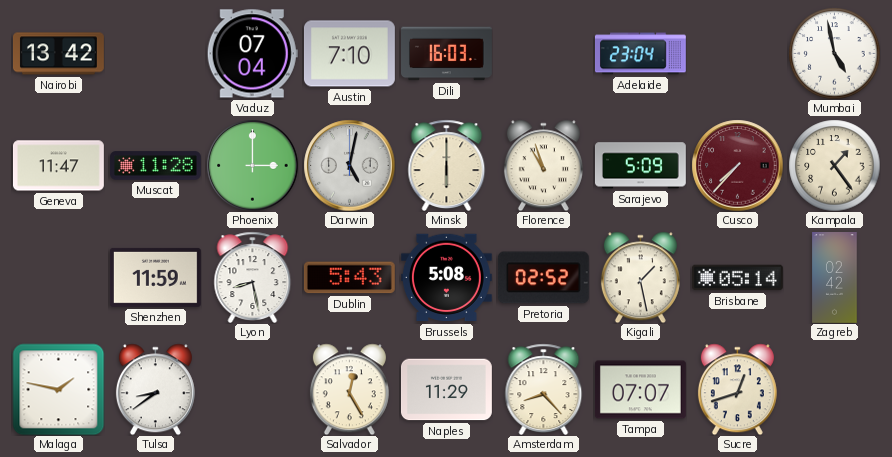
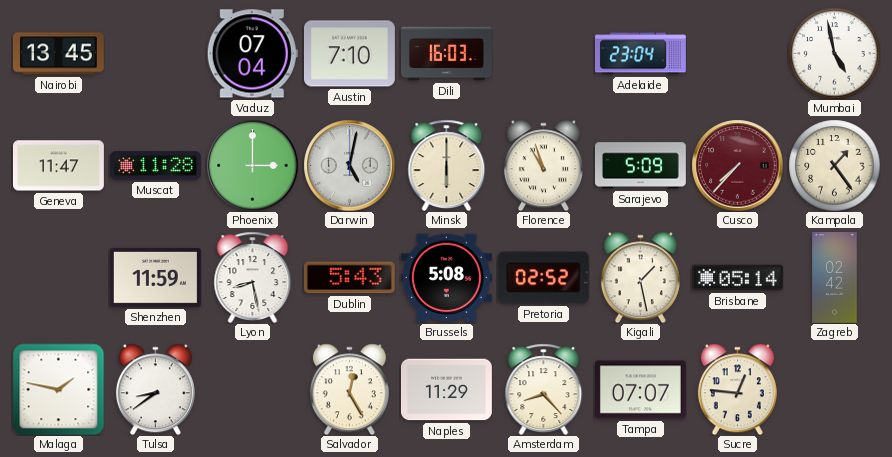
Nairobi: 13:42 -> 13:45 (59, 54)
Sucre: 12:42 -> 12:46 (737, 389)
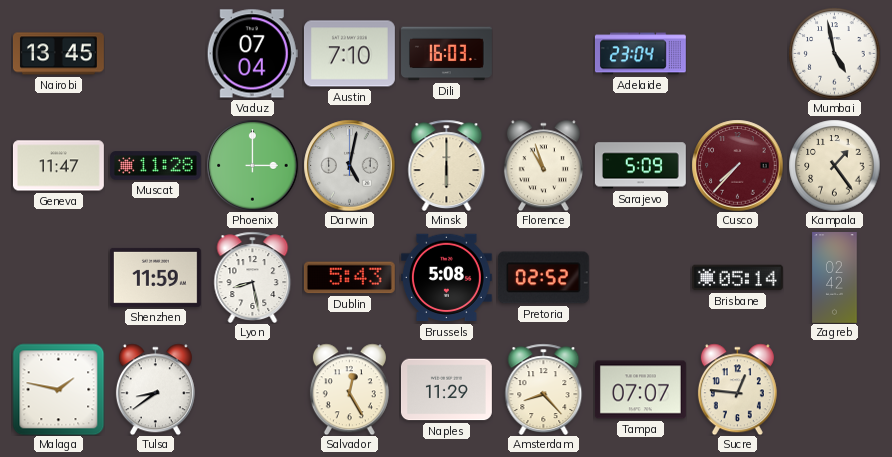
Kigali: 1:28 -> none (640, 277)
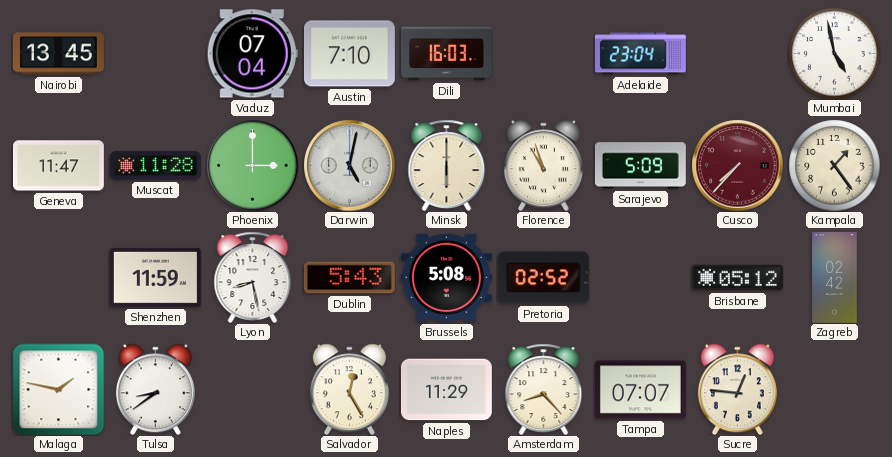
Brisbane: 05:14 -> 05:12 (737, 278)
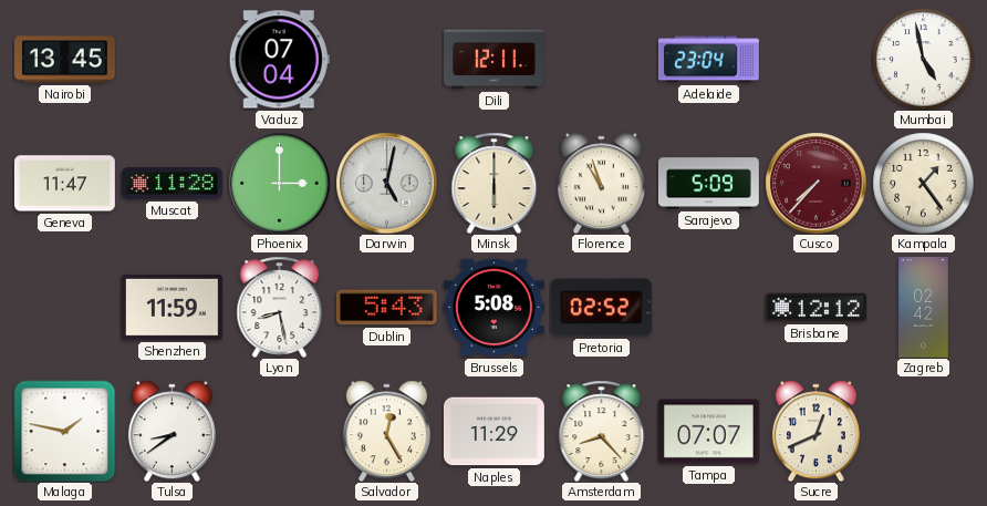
Austin: 7:10 -> none (349, 54)
Dili: 16:03 -> 12:11 (495, 60)
Brisbane: 05:12 -> 12:12 (815, 308)
Sucre: 12:46 -> 12:41 (815, 431)
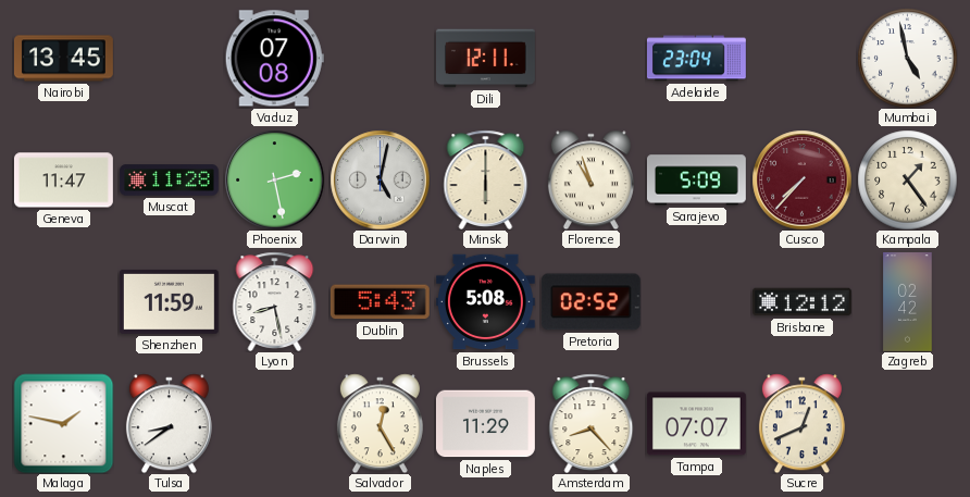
Vaduz: 07:04 -> 07:08 (274, 59)
Phoenix: 3:00 -> 2:28 (274, 179)
